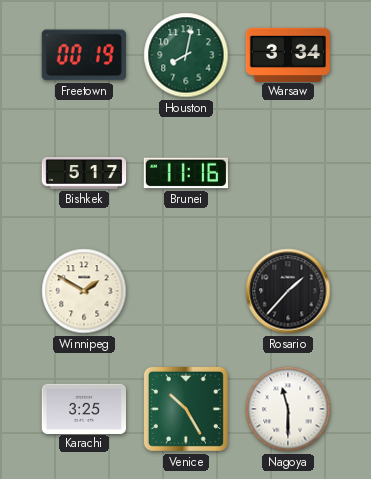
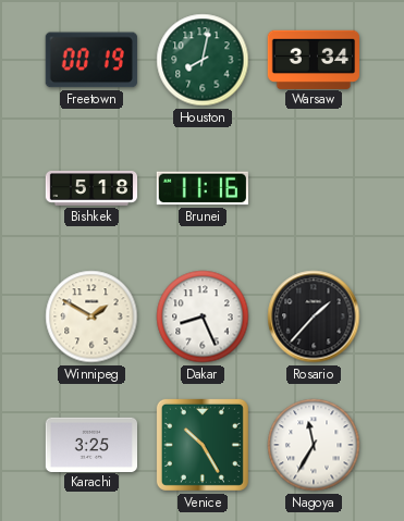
Bishkek: 5:17 -> 5:18 (91, 189)
Dakar: none -> 8:26 (203, 317)
Nagoya: 11:30 -> 11:35 (314, 445)
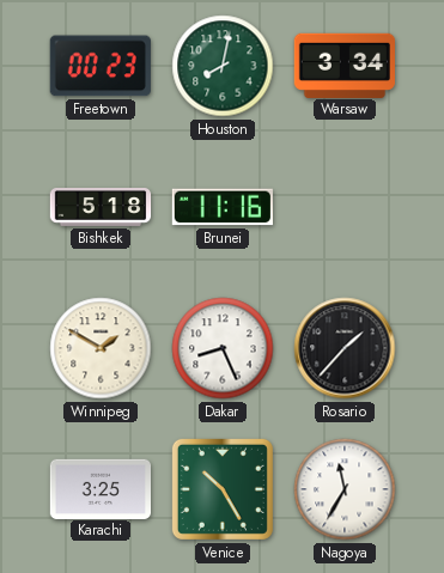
Freetown: 00:19 -> 00:23 (101, 66)
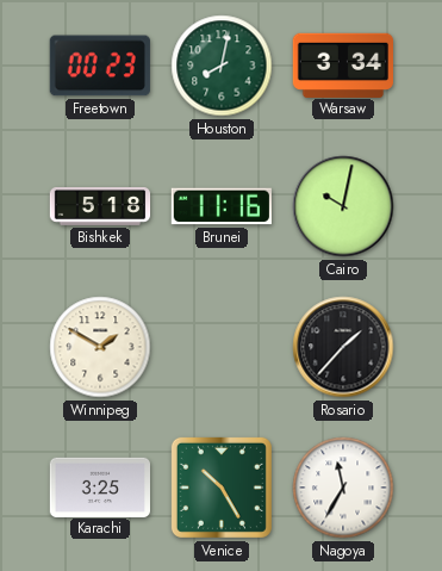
Cairo: none -> 10:02 (343, 206)
Dakar: 8:26 -> none (223, 348)
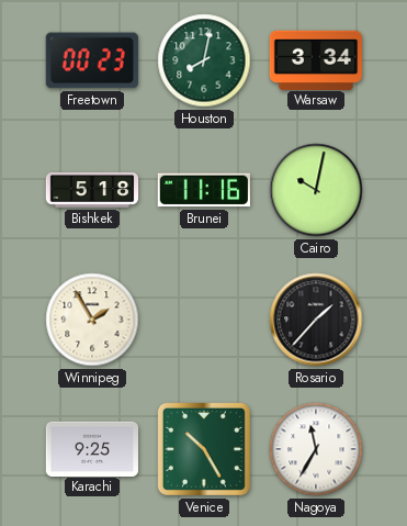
Winnipeg: 1:50 -> 1:55 (92, 320)
Karachi: 3:25 -> 9:25 (91, 448)
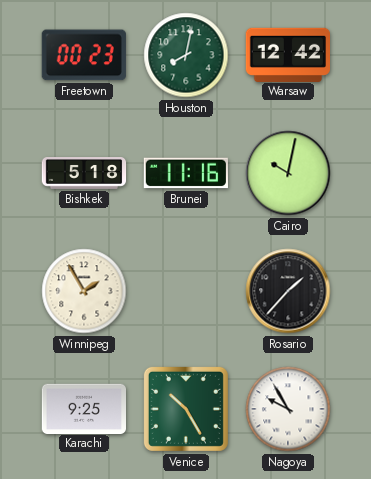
Warsaw: 3:34 -> 12:42 (287, 54)
Nagoya: 11:35 -> 9:55 (288, 409)
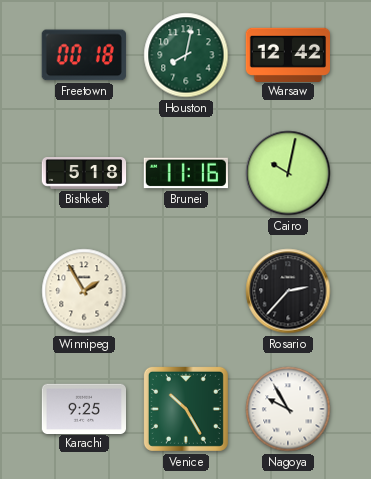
Freetown: 00:23 -> 00:18 (84, 55)
Rosario: 1:37 -> 2:37 (288, 291)
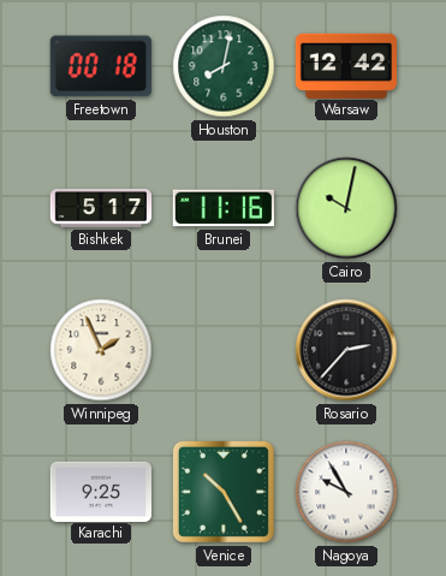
Bishkek: 5:18 -> 5:17 (101, 209)
Winnipeg: 1:55 -> 1:56 (101, 350)
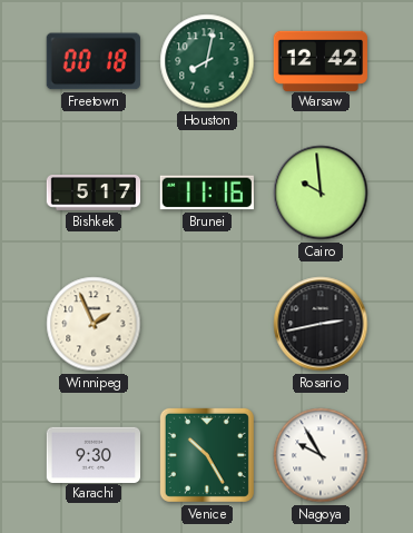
Cairo: 10:02 -> 9:59 (321, 193)
Rosario: 2:37 -> 2:43 (321, 324)
Karachi: 9:25 -> 9:30 (92, 454)
